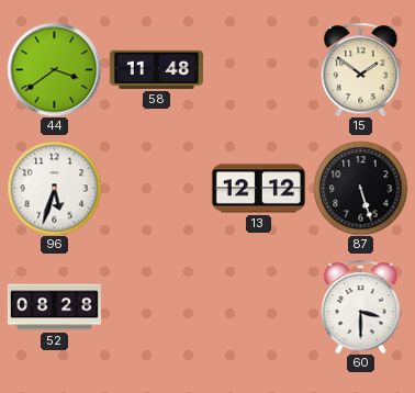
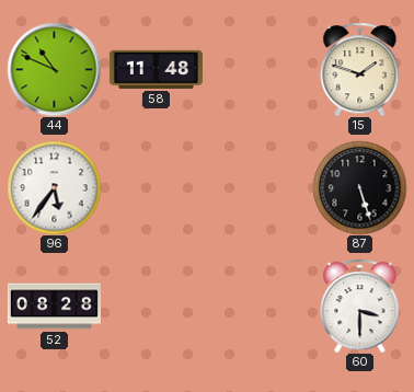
44: 3:39 -> 10:49 (54, 69)
15: 1:51 -> 1:48 (360, 69)
96: 5:33 -> 5:36 (54, 187)
13: 12:12 -> none (258, 189)
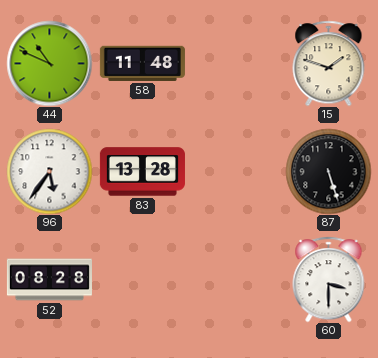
83: none -> 13:28 (142, 172)
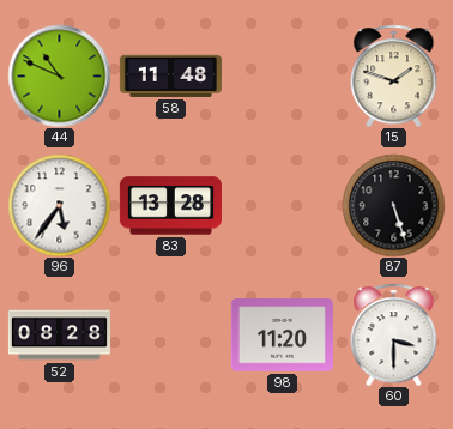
98: none -> 11:20 (282, 336)
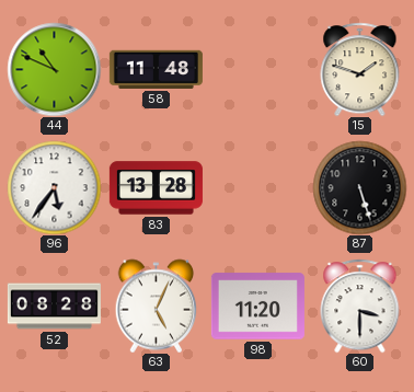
63: none -> 5:04 (157, 305)
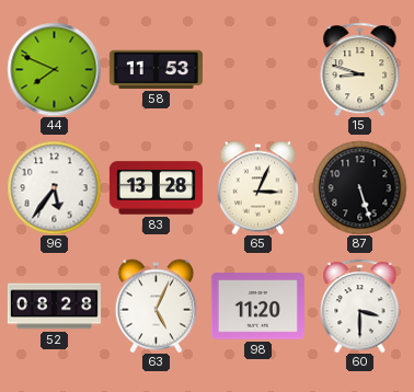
44: 10:49 -> 7:49 (54, 69)
58: 11:48 -> 11:53 (156, 69)
15: 1:48 -> 8:48 (360, 69)
65: none -> 3:04 (258, 187)
